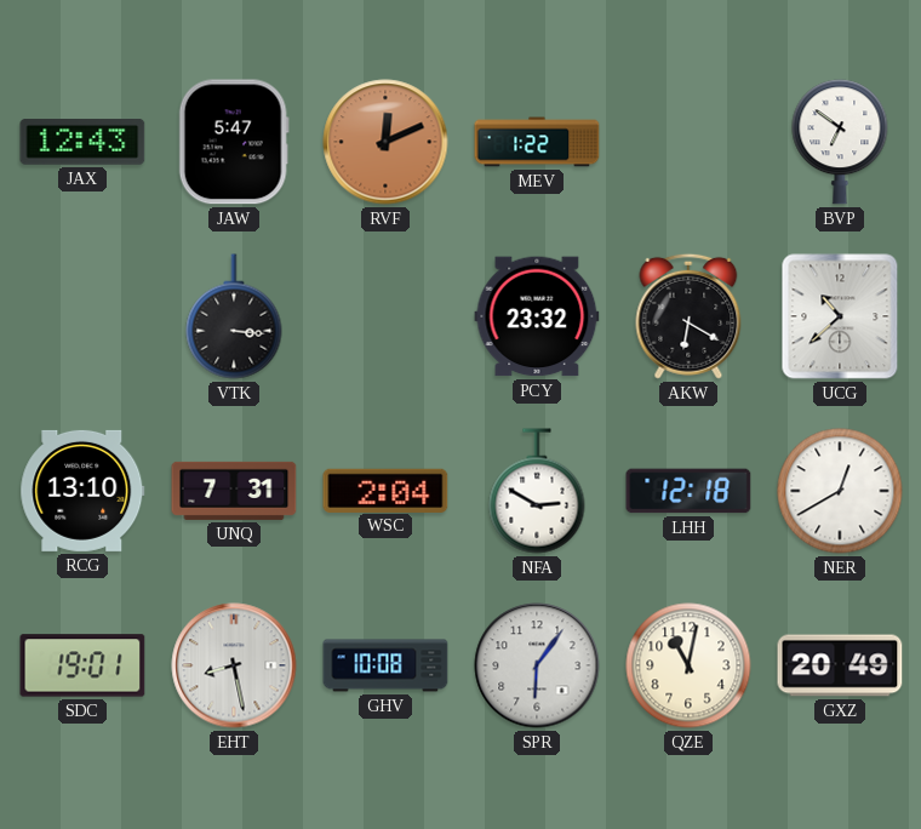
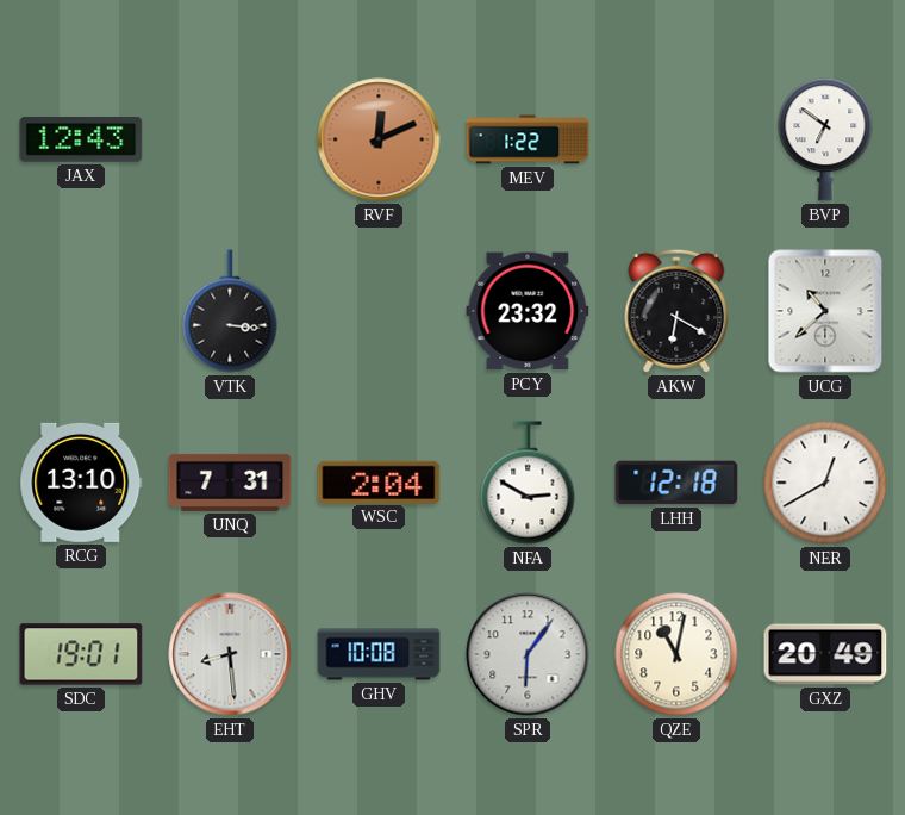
JAW: 5:47 -> none (234, 142)
EHT: 8:28 -> 8:29 (230, 654)
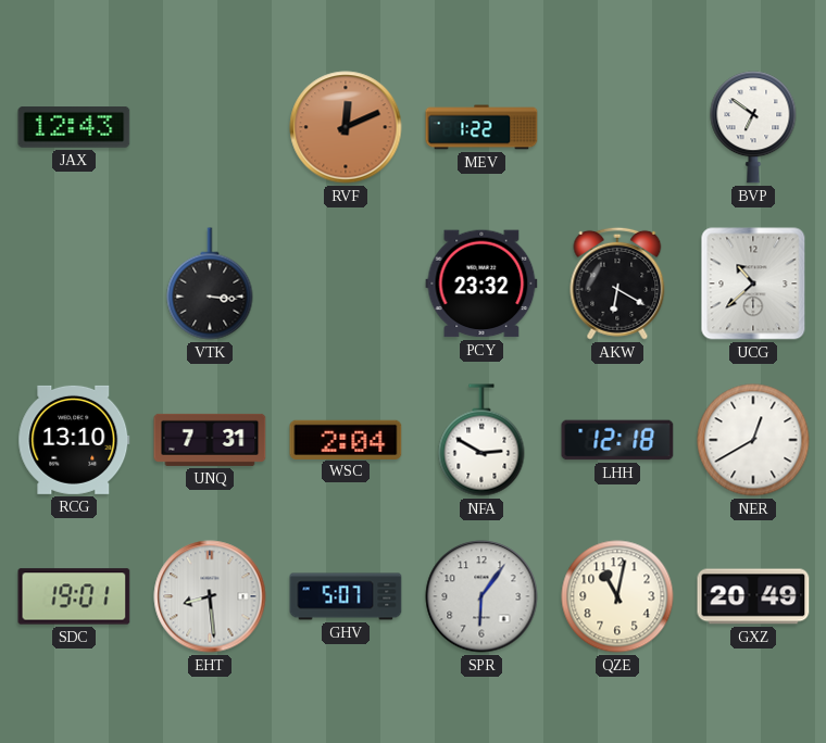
GHV: 10:08 -> 5:07 (346, 596)
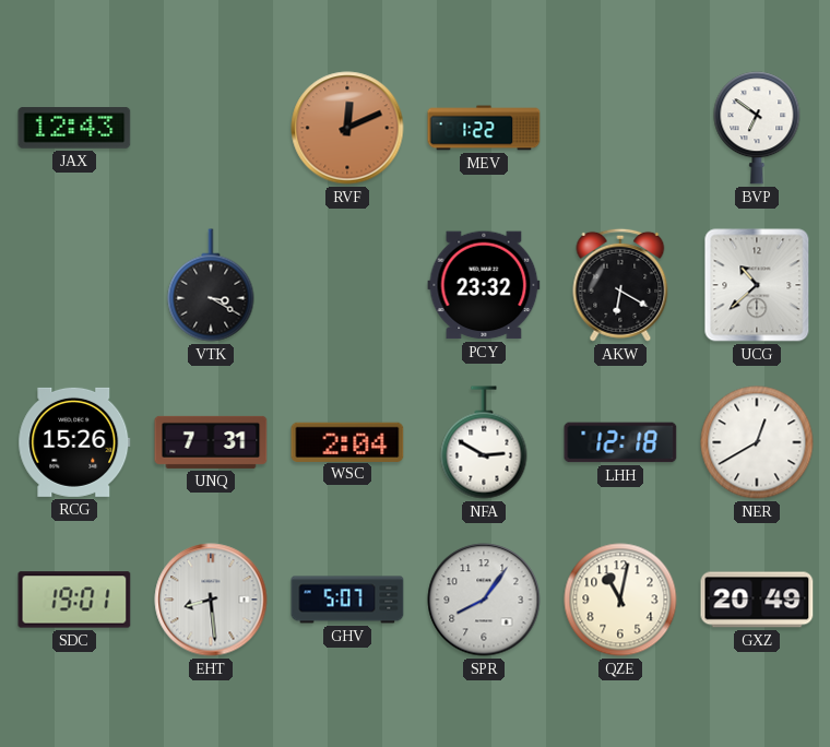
VTK: 3:16 -> 3:20 (211, 285)
RCG: 13:10 -> 15:26 (74, 442)
SPR: 6:06 -> 8:06 (484, 600)
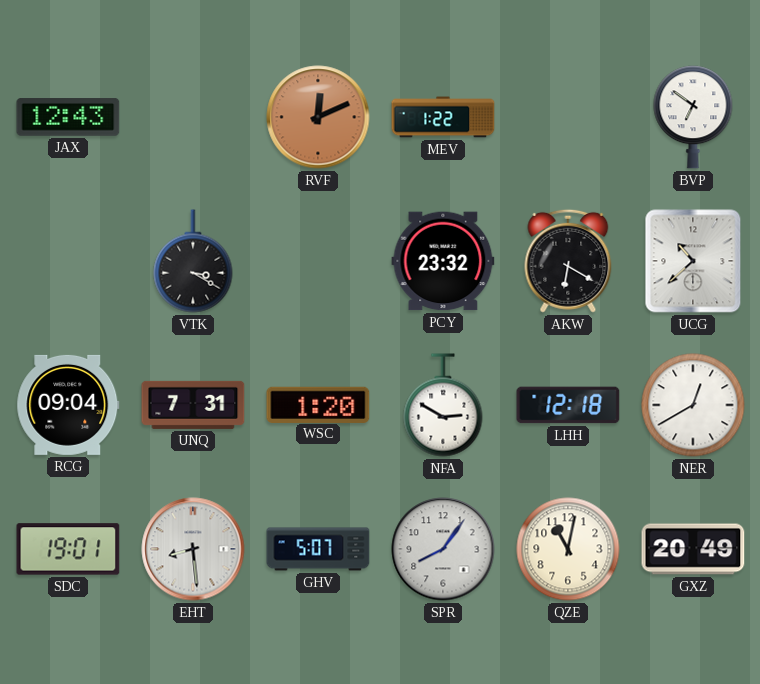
RCG: 15:26 -> 09:04 (68, 405)
WSC: 2:04 -> 1:20 (318, 404)
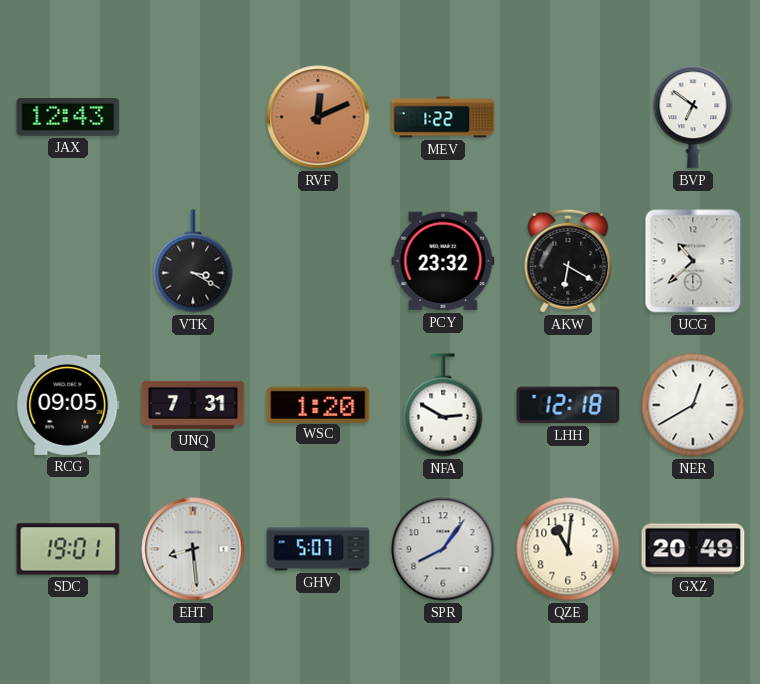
RCG: 09:04 -> 09:05 (68, 405)
QZE: 11:02 -> 11:01 (568, 549)
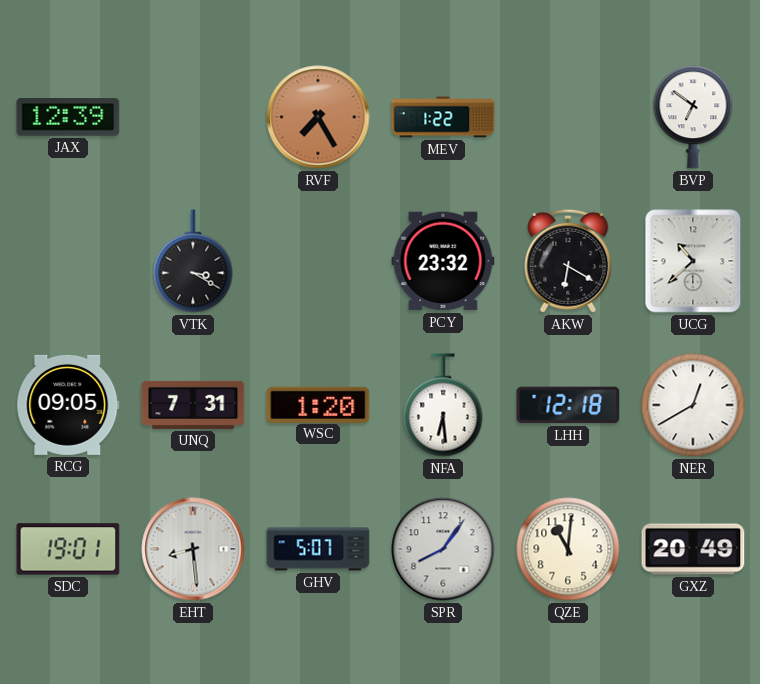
JAX: 12:43 -> 12:39 (68, 118)
RVF: 12:11 -> 7:25 (318, 117)
NFA: 2:50 -> 6:29 (443, 405)
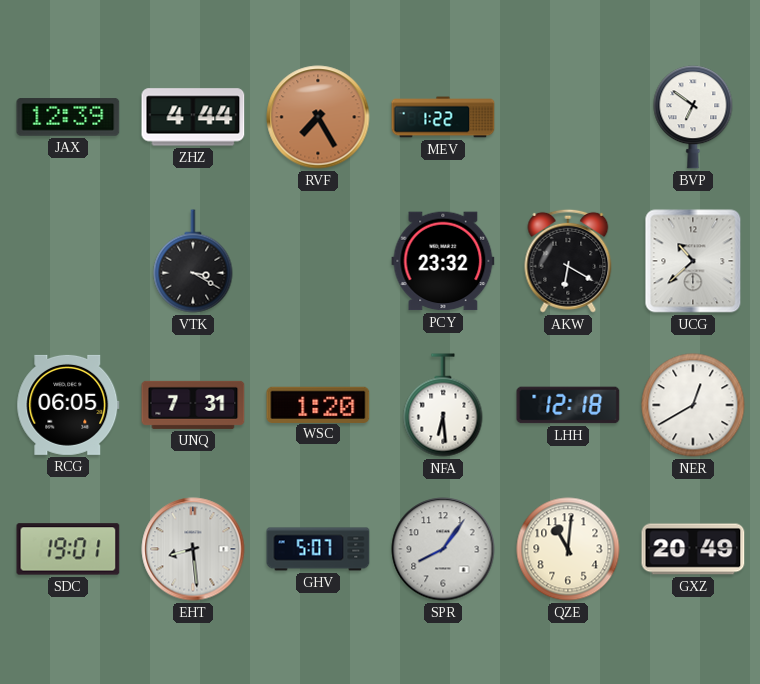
ZHZ: none -> 4:44 (193, 117)
RCG: 09:05 -> 06:05 (68, 405)
